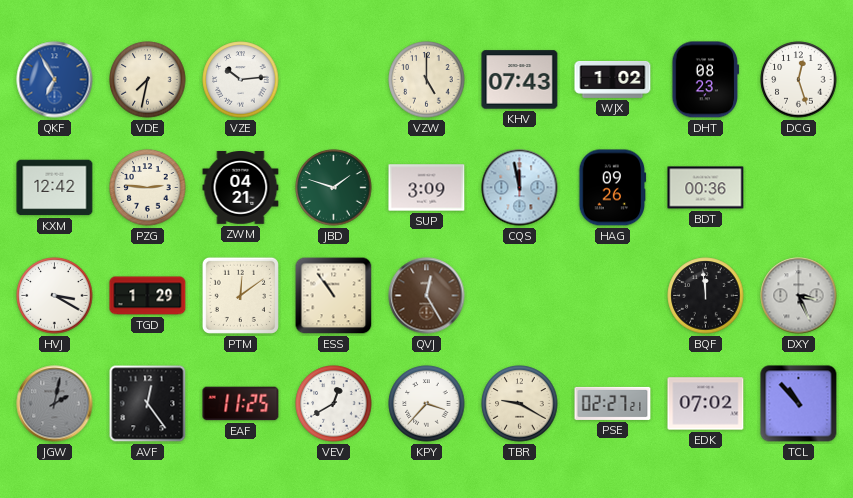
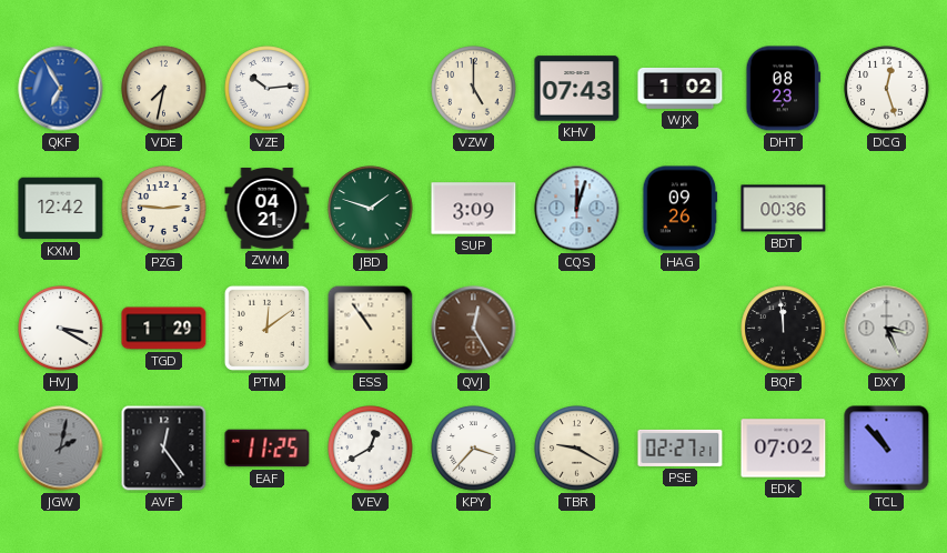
CQS: 11:58 -> 12:03 (577, 209)
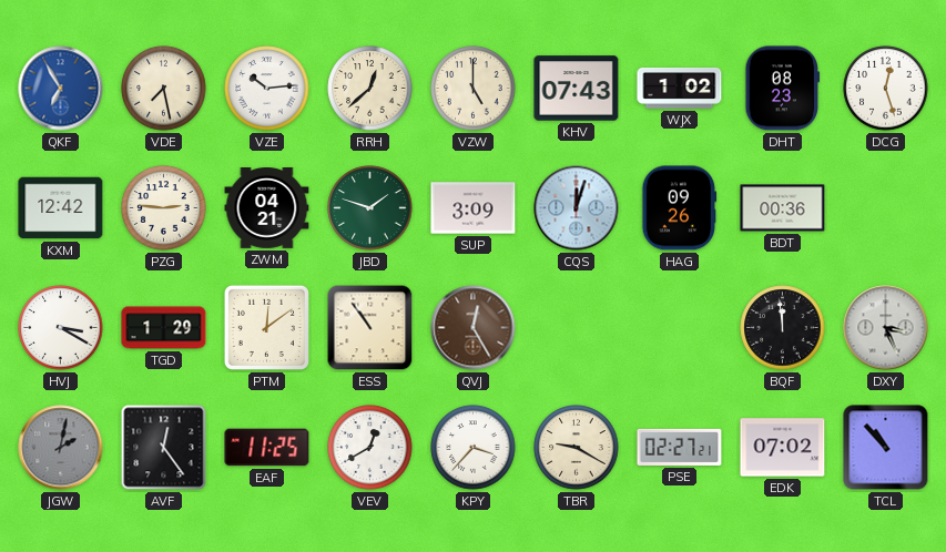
VDE: 7:32 -> 7:28 (164, 89)
RRH: none -> 12:38 (370, 89)
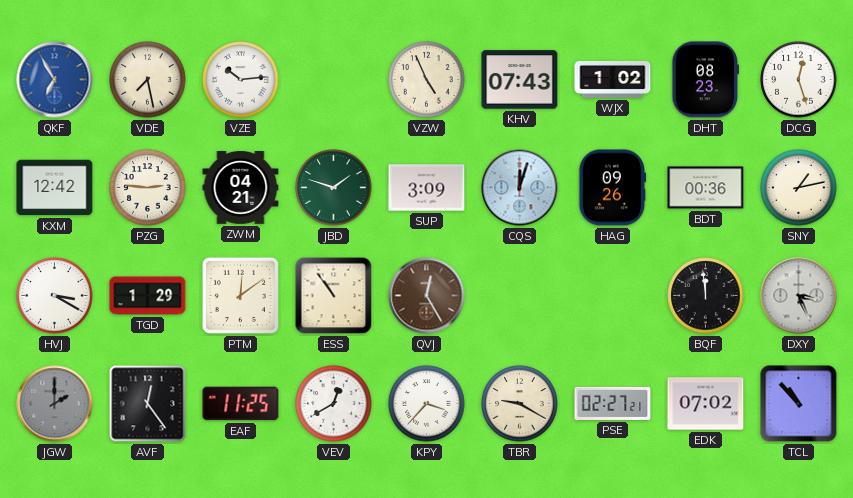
RRH: 12:38 -> none (370, 89)
VZW: 5:00 -> 4:56 (427, 80)
SNY: none -> 1:13 (799, 188)
JGW: 2:02 -> 2:00 (55, 404)
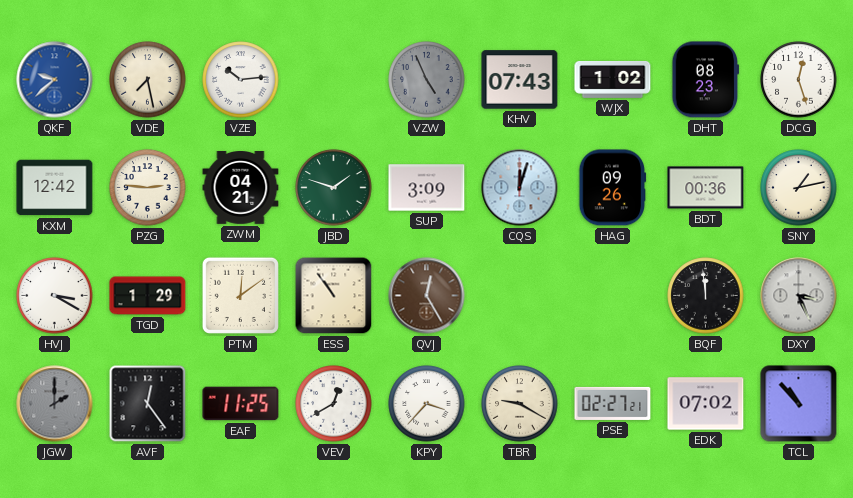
QKF: 6:55 -> 9:38 (55, 80)
VZW dial: cream -> grey (427, 80)
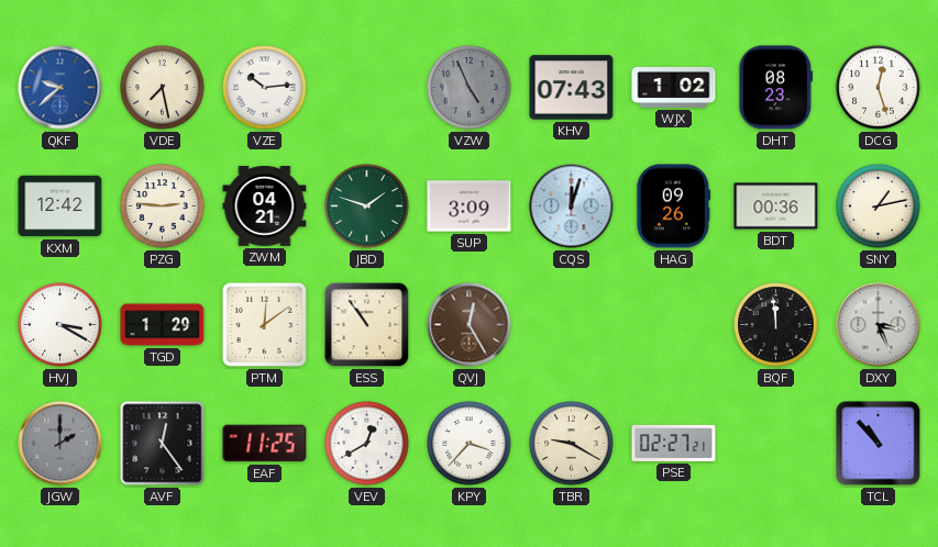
EDK: 07:02 -> none (706, 404)
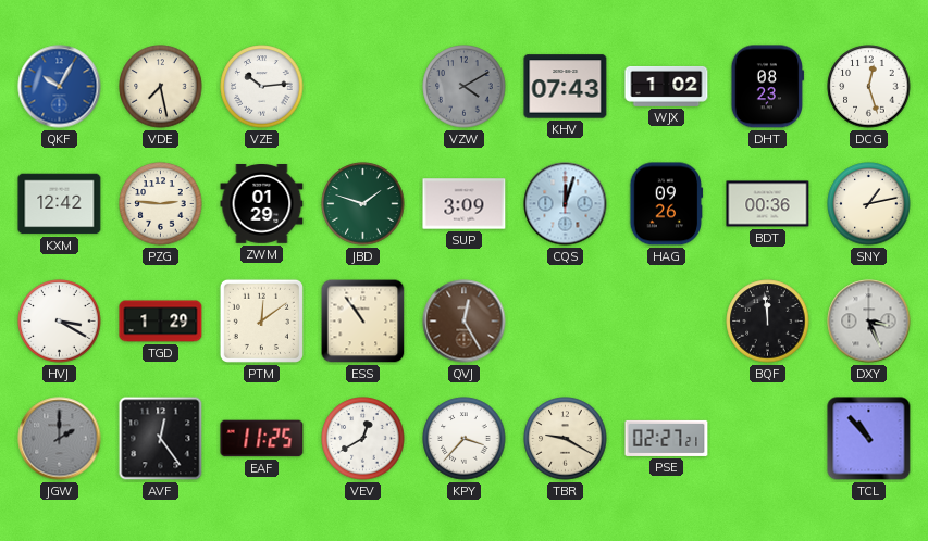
QKF: 9:38 -> 10:05 (60, 87)
VZW: 4:56 -> 4:10 (465, 87)
ZWM: 04:21 -> 01:29 (262, 204)
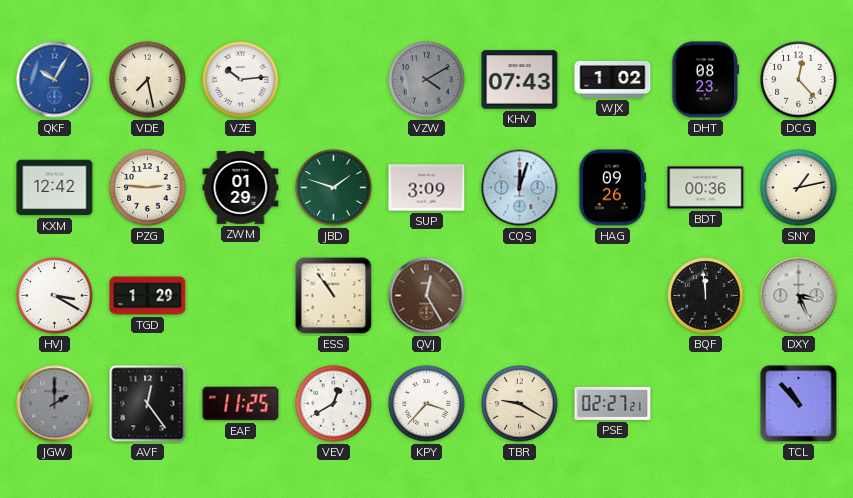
DCG: 12:27 -> 12:23 (799, 80)
PTM: 12:09 -> none (261, 320)
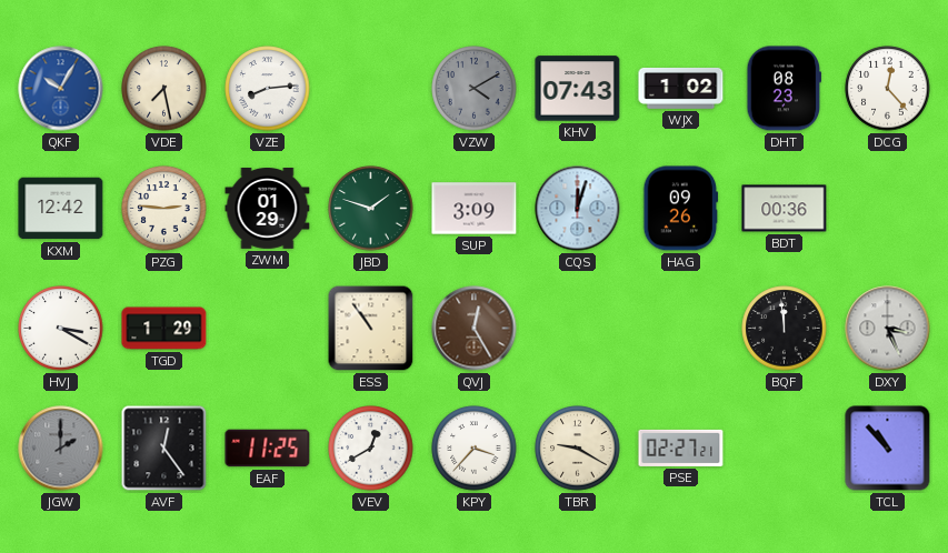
VZE: 10:14 -> 8:14 (268, 89)
SNY: 1:13 -> none (799, 188)
